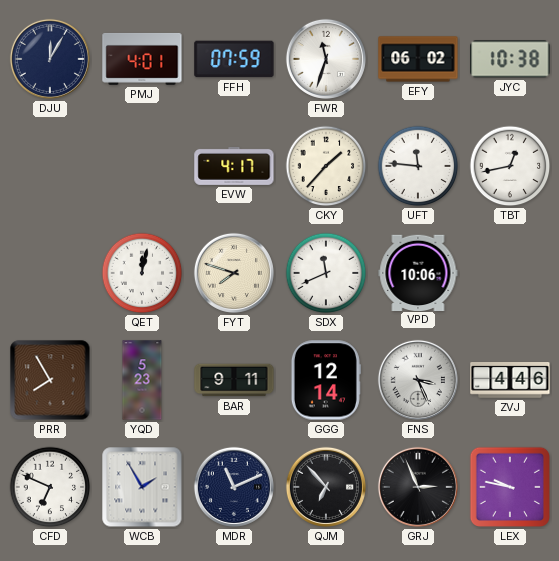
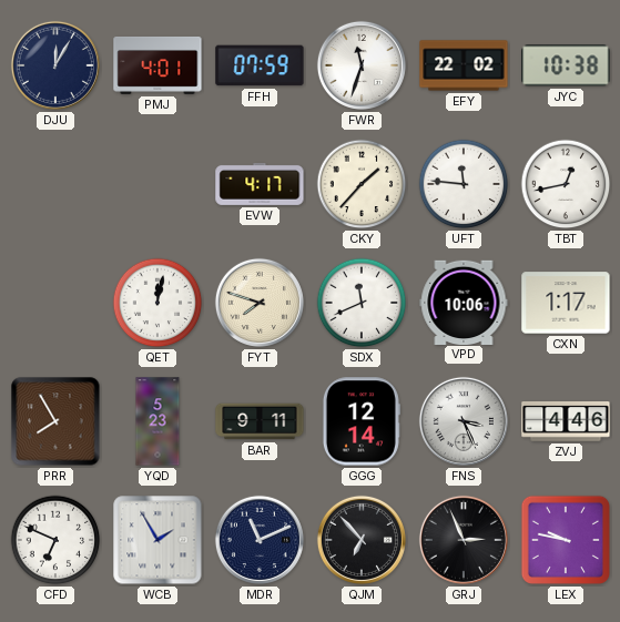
EFY: 06:02 -> 22:02 (464, 65)
CXN: none -> 1:17 (566, 303)
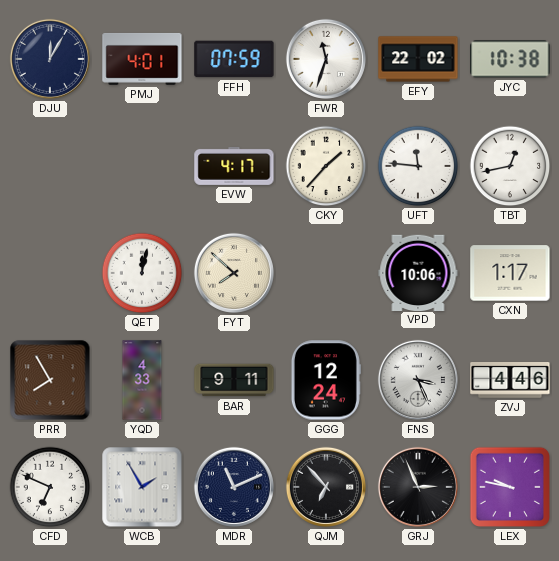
FYT: 7:48 -> 7:52 (234, 273)
SDX: 11:41 -> none (362, 303)
YQD: 5:23 -> 4:33 (142, 380)
GGG: 12:14 -> 12:24 (325, 380)
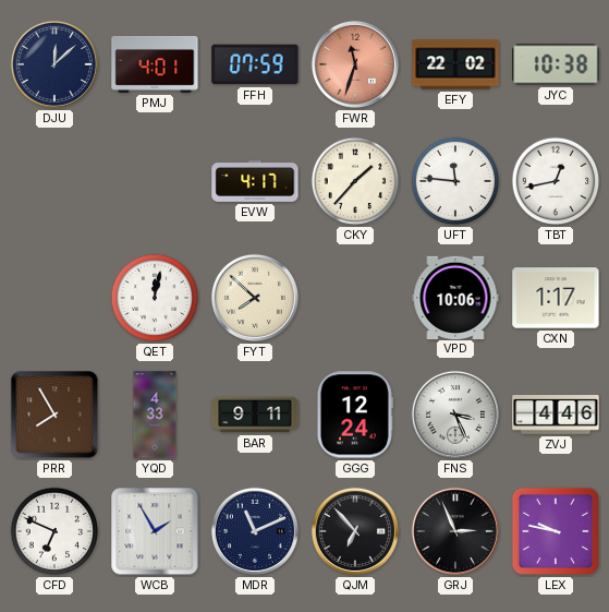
DJU: 12:05 -> 12:08 (54, 64)
FWR dial: white -> salmon (355, 64)
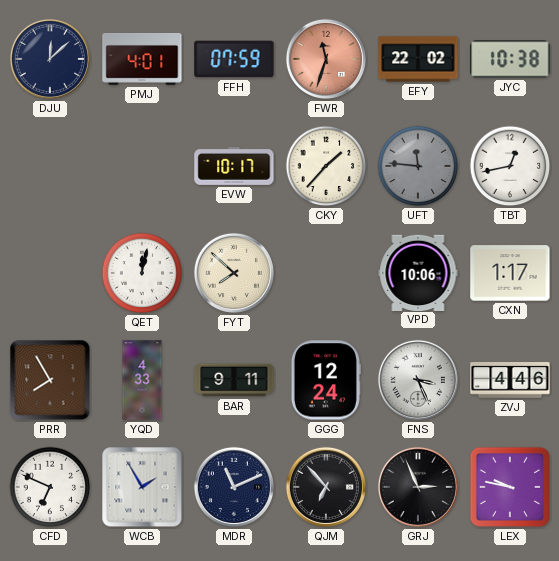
EVW: 4:17 -> 10:17 (234, 166)
UFT dial: white -> grey (418, 166)
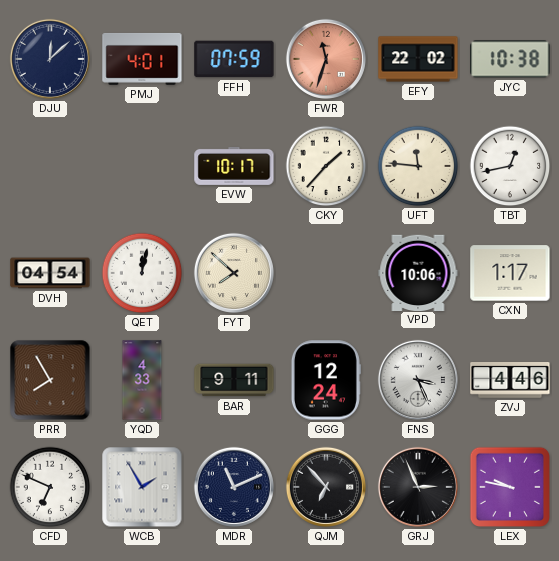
UFT dial: grey -> cream (418, 166)
DVH: none -> 04:54 (50, 273)
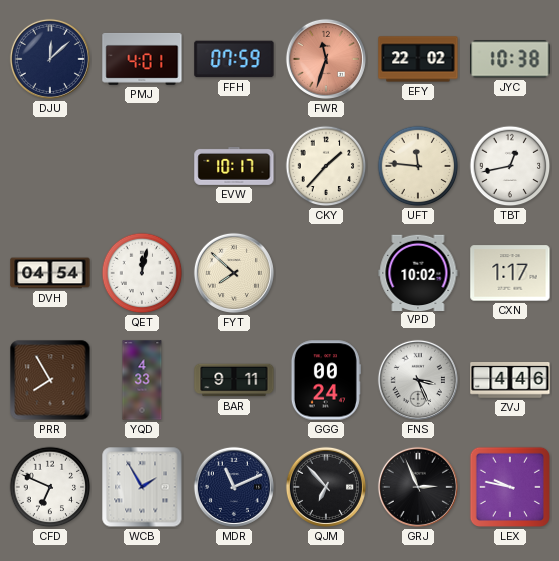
VPD: 10:06 -> 10:02 (418, 272)
GGG: 12:24 -> 00:24 (325, 380)
